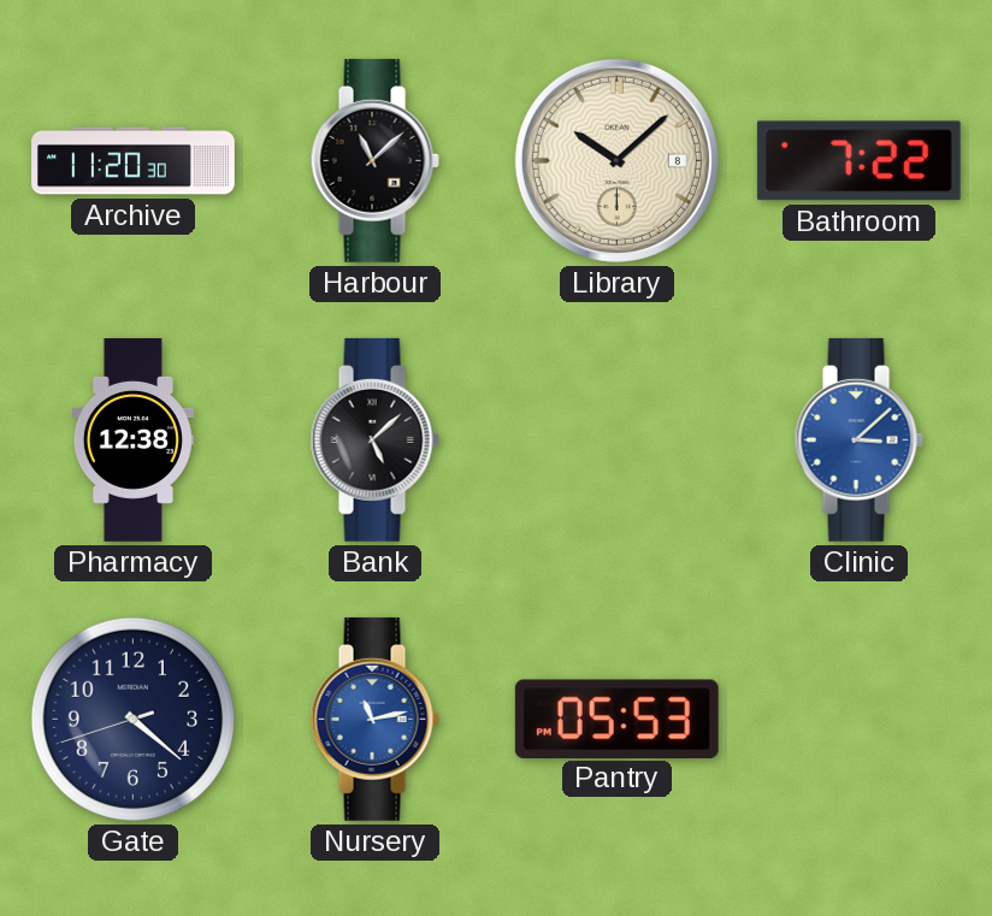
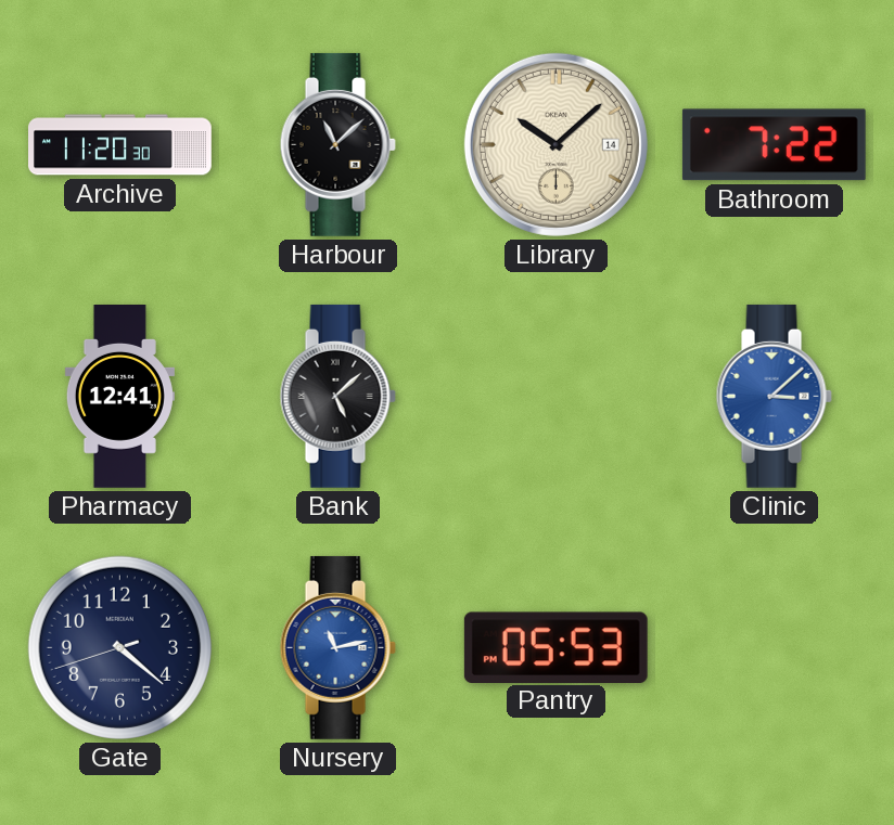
Library date: 8 -> 14 (555, 144)
Pharmacy: 12:38 -> 12:41 (119, 397)
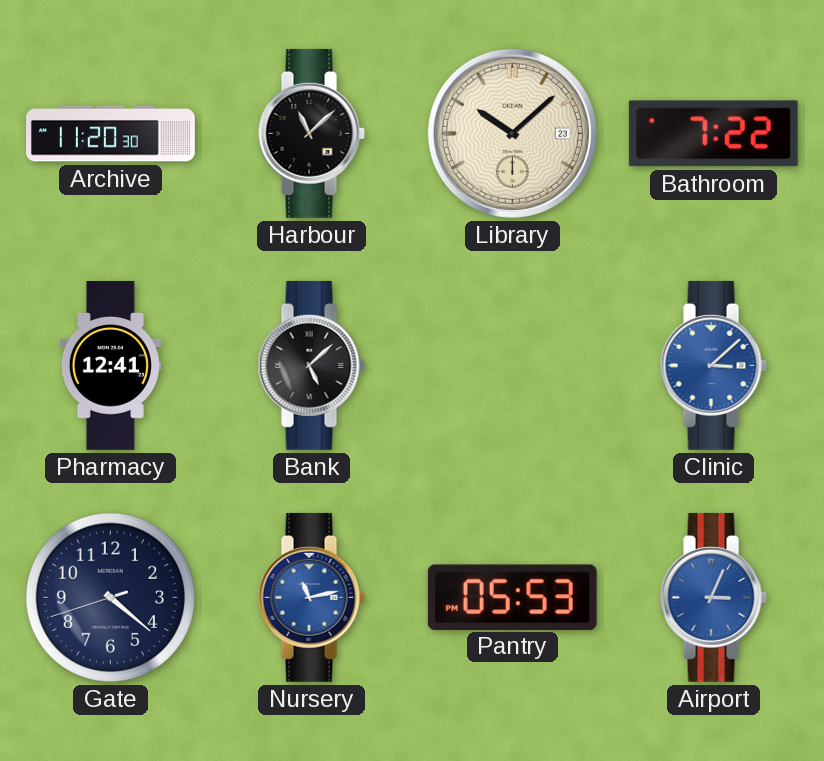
Library date: 14 -> 23 (512, 133)
Airport: none -> 3:04 (713, 597)
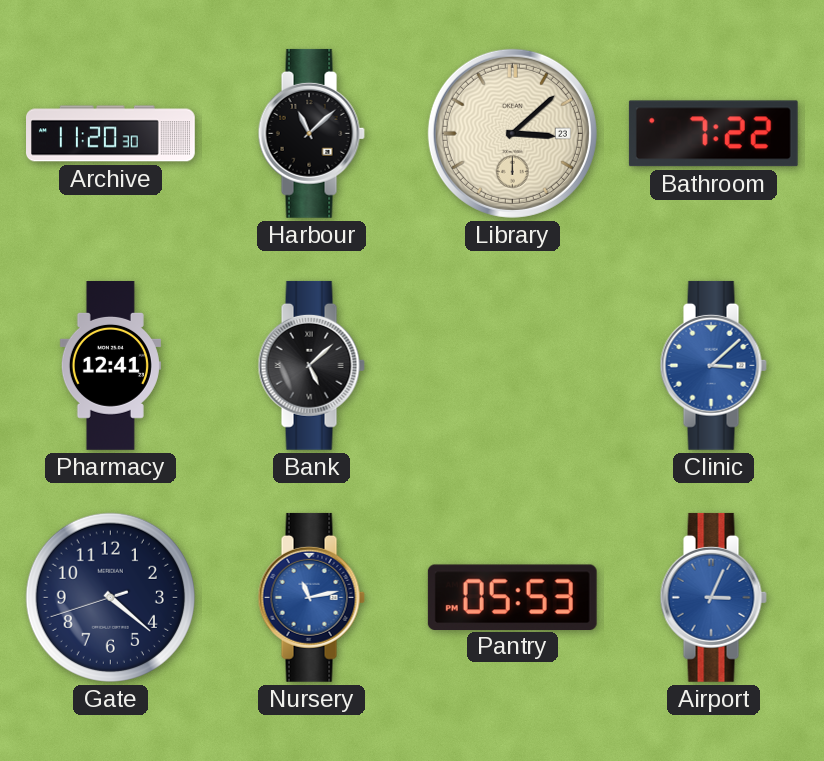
Library: 10:08 -> 3:08 (512, 133)
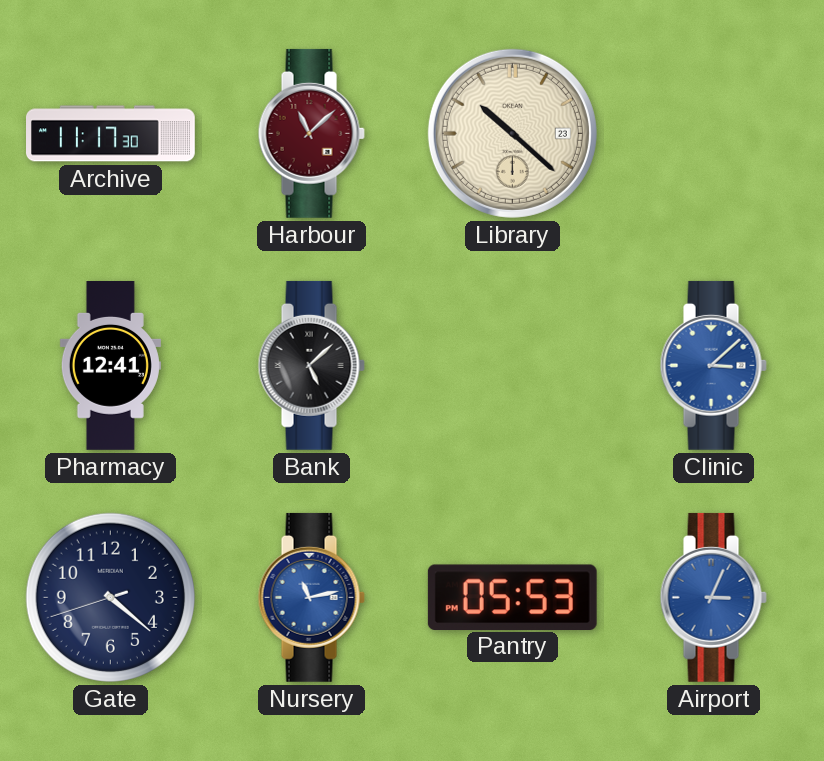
Archive: 11:20 -> 11:17 (111, 134)
Harbour dial: black -> burgundy (311, 133)
Library: 3:08 -> 10:22 (512, 133)
Bathroom: 7:22 -> none (713, 134)
